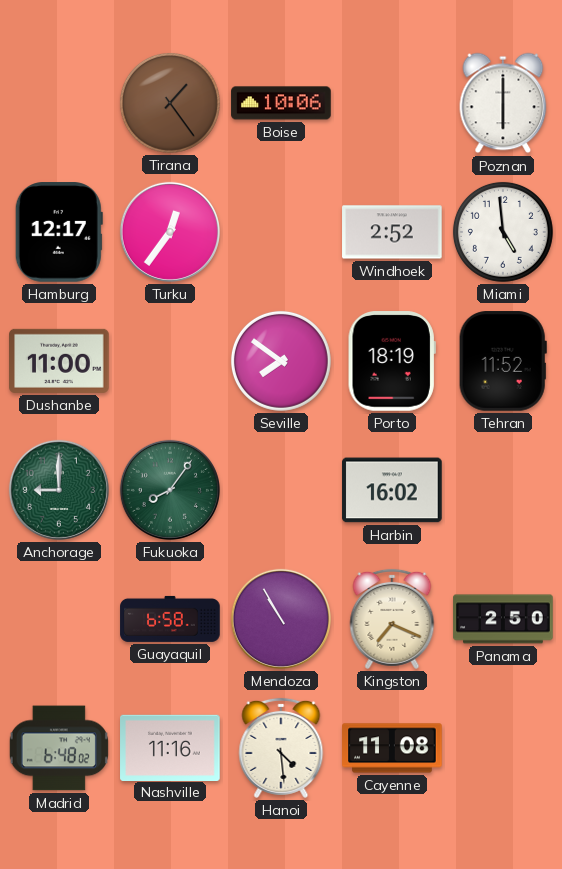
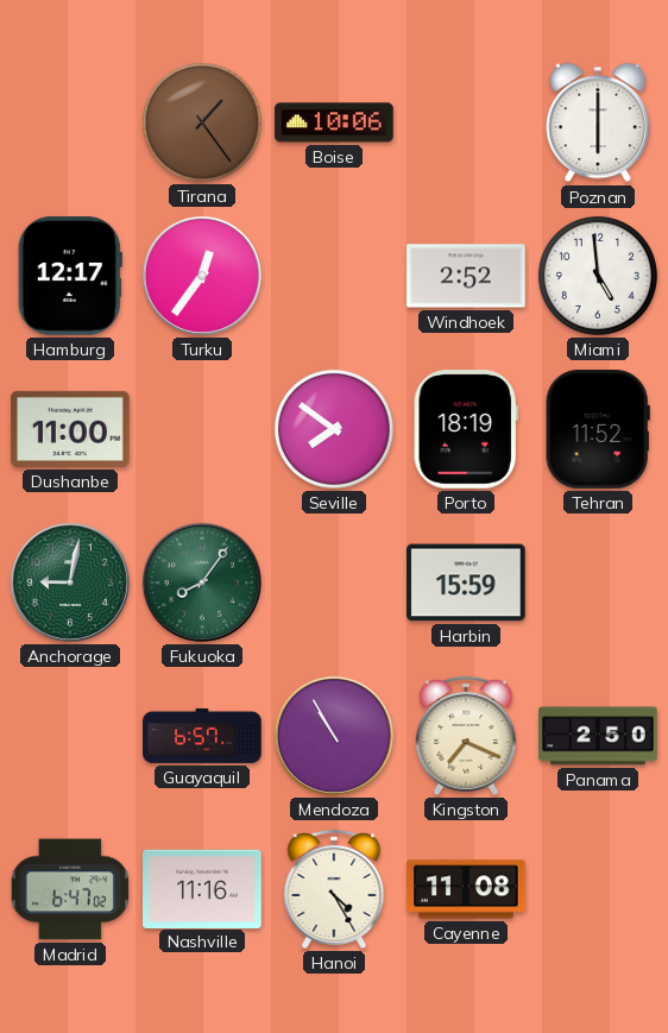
Anchorage: 9:00 -> 9:02 (70, 582)
Harbin: 16:02 -> 15:59 (466, 582)
Guayaquil: 6:58 -> 6:57 (202, 736)
Madrid: 6:48 -> 6:47 (70, 889)
Hanoi: 4:29 -> 4:25 (334, 889)
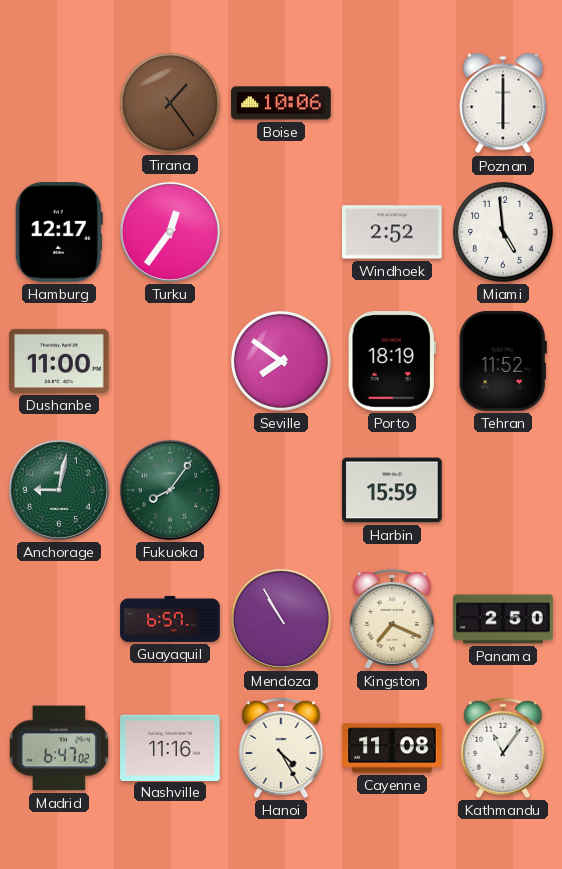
Kathmandu: none -> 11:06 (503, 748)
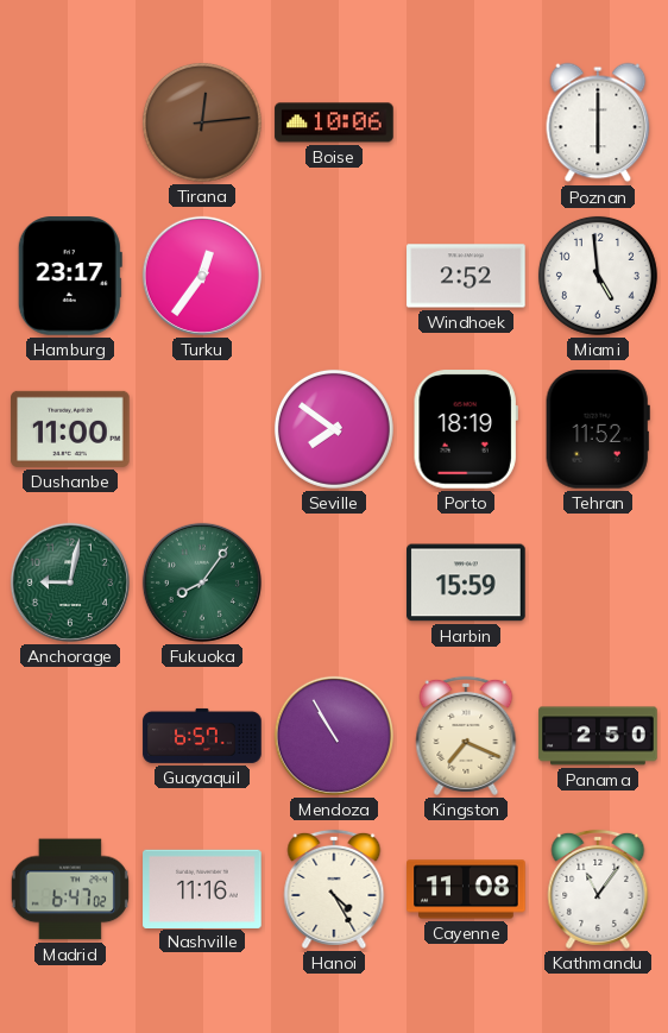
Tirana: 1:24 -> 12:14 (202, 122)
Hamburg: 12:17 -> 23:17 (70, 276)
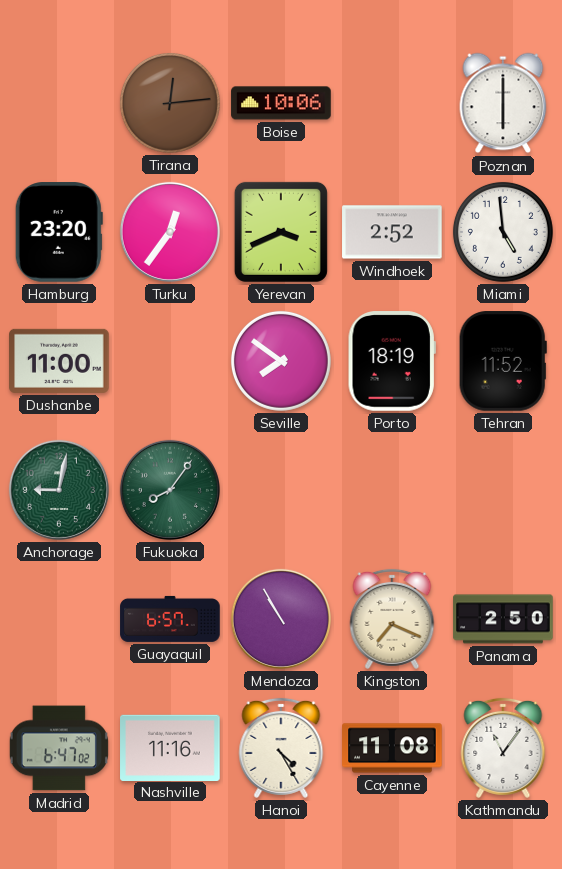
Hamburg: 23:17 -> 23:20 (59, 232)
Yerevan: none -> 3:41 (281, 232)
Harbin: 15:59 -> none (466, 582)
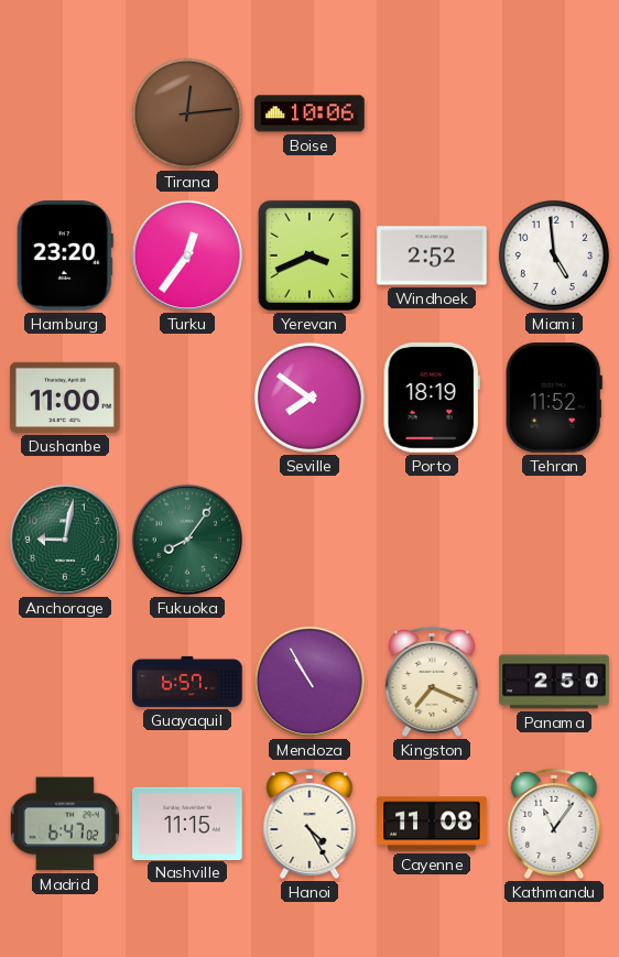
Poznan: 6:00 -> none (503, 103)
Nashville: 11:16 -> 11:15 (187, 823)
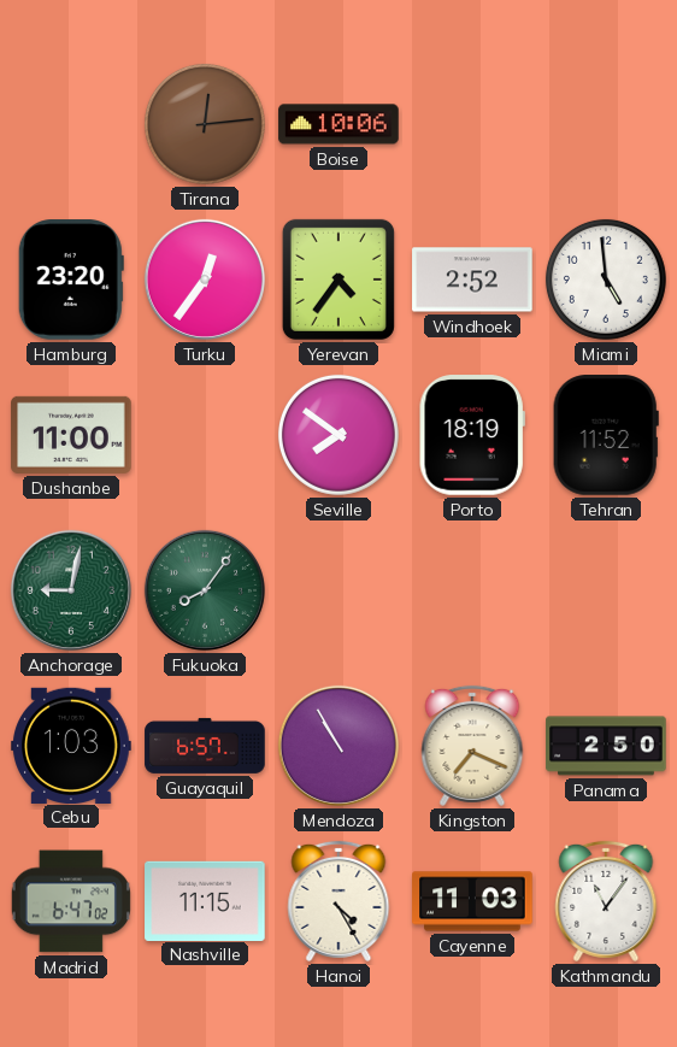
Yerevan: 3:41 -> 4:36 (338, 280)
Cebu: none -> 1:03 (71, 745)
Cayenne: 11:08 -> 11:03 (472, 901)
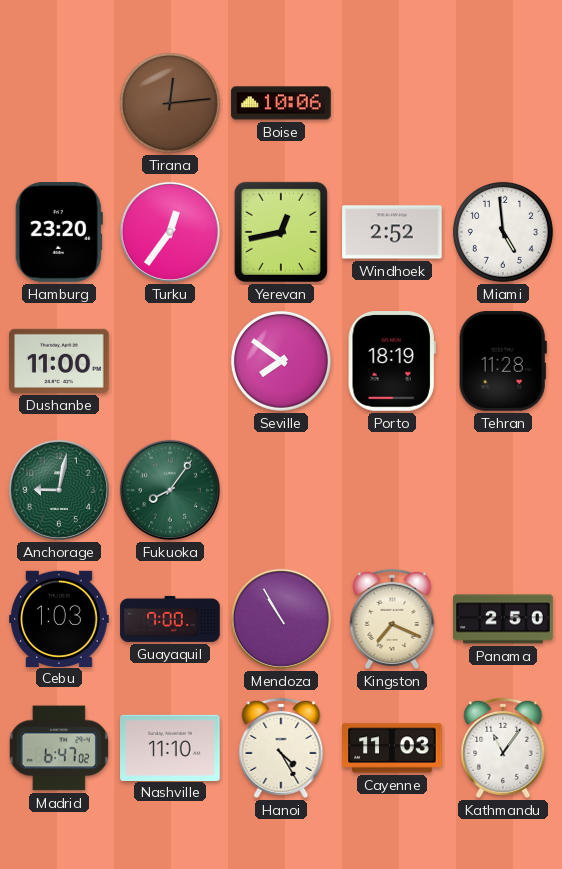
Yerevan: 4:36 -> 12:43 (281, 232)
Tehran: 11:52 -> 11:28 (503, 361)
Guayaquil: 6:57 -> 7:00 (170, 619)
Nashville: 11:15 -> 11:10 (170, 747)
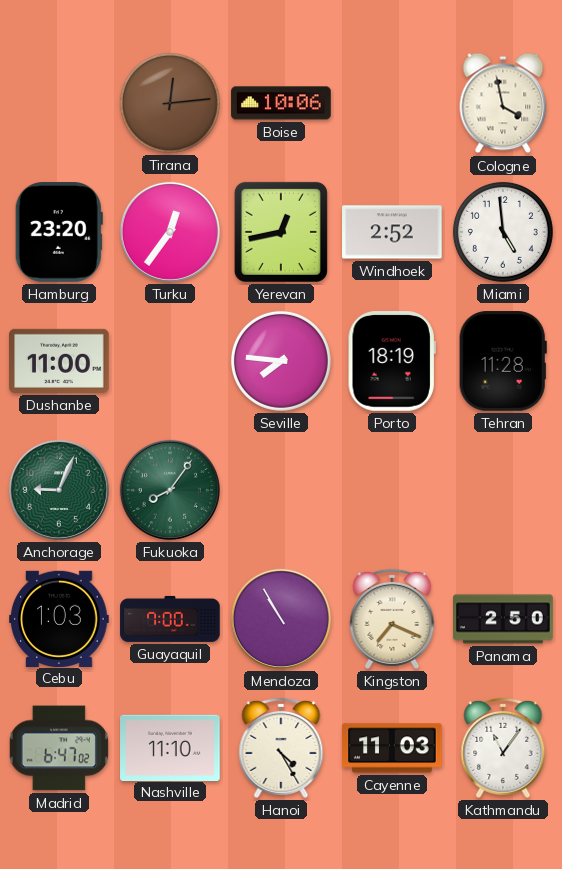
Cologne: none -> 3:58 (503, 103)
Seville: 7:51 -> 7:46 (281, 361)
Anchorage: 9:02 -> 9:04 (59, 490)
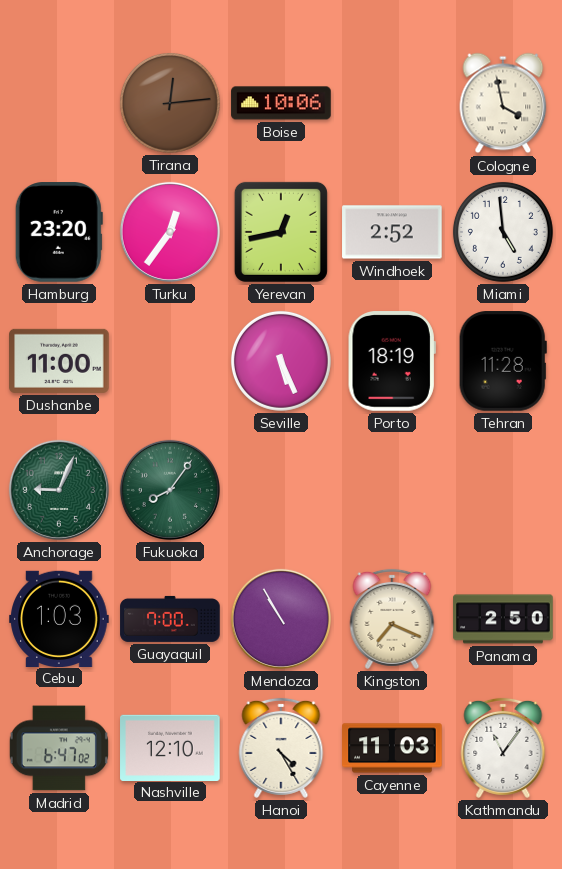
Seville: 7:46 -> 5:26 (281, 361)
Nashville: 11:10 -> 12:10 (170, 747)
